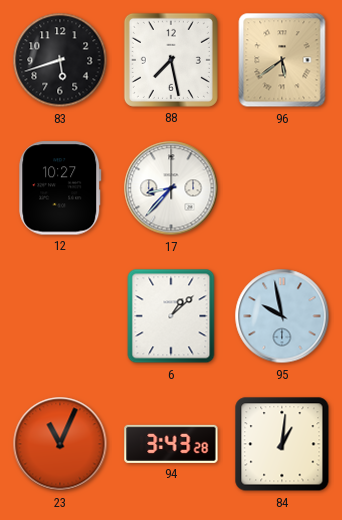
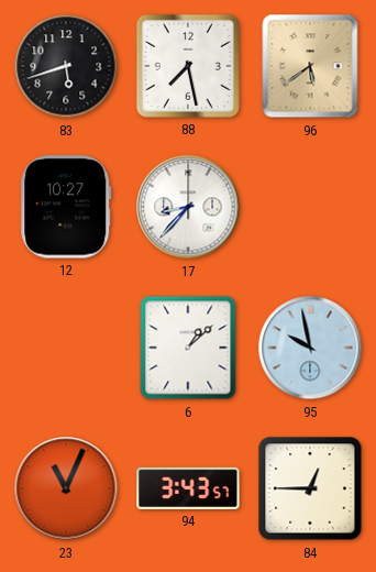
94: 3:43:28 -> 3:43:57 (188, 488)
84: 1:01 -> 12:45 (310, 488)
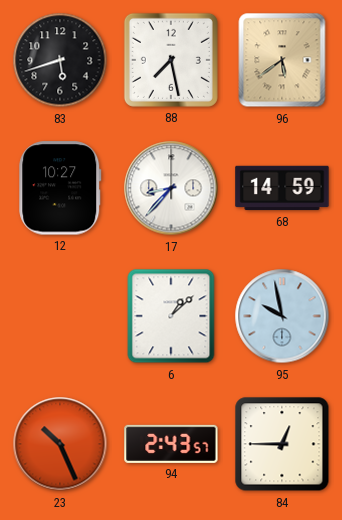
68: none -> 14:59 (282, 188)
23: 11:04 -> 10:26 (60, 444)
94: 3:43 -> 2:43 (171, 444)
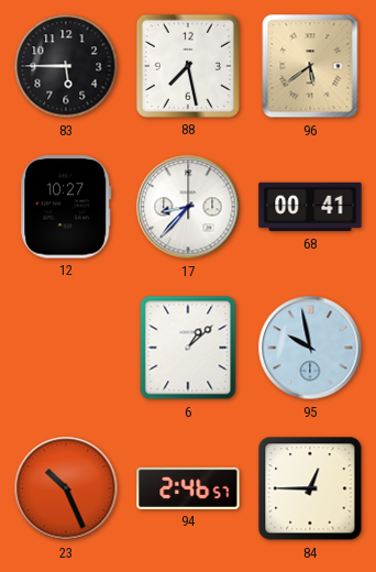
83: 5:42 -> 5:45 (66, 66)
68: 14:59 -> 00:41 (310, 207)
94: 2:43 -> 2:46 (188, 488)
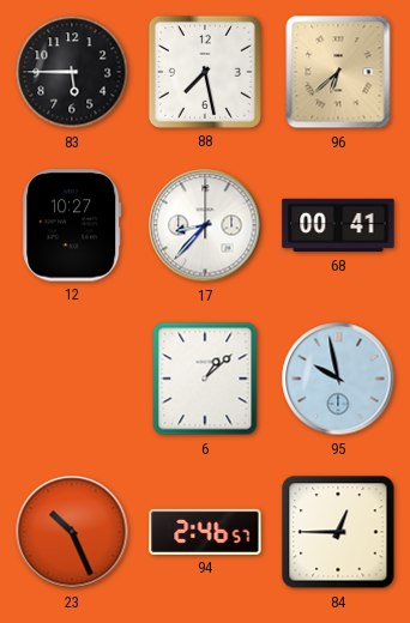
96: 5:39 -> 6:38 (338, 72)
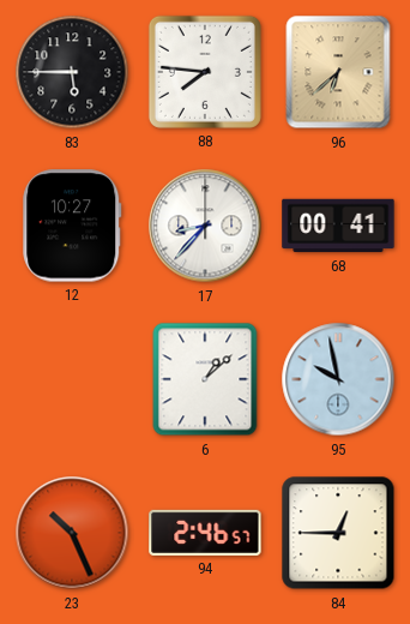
88: 7:28 -> 7:46 (205, 72)
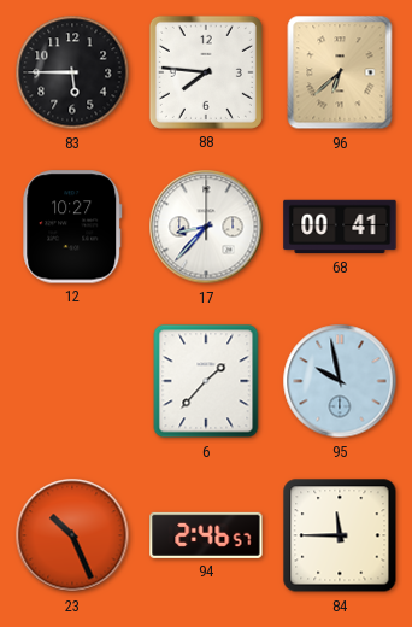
6: 1:08 -> 1:37 (206, 381)
84: 12:45 -> 11:45 (340, 535)
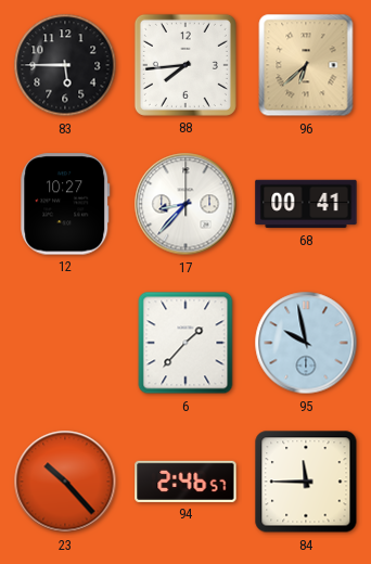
88: 7:46 -> 7:44 (185, 65)
23: 10:26 -> 10:23 (65, 482)
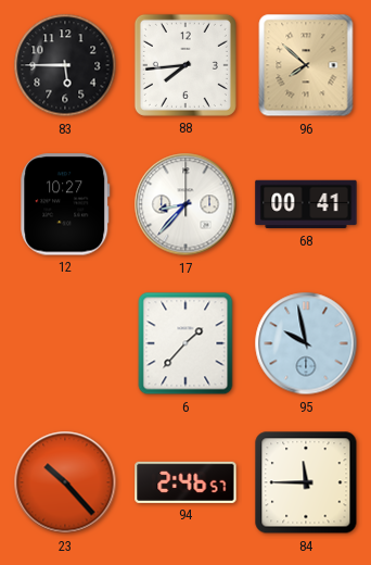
96: 6:38 -> 7:52 (306, 65)
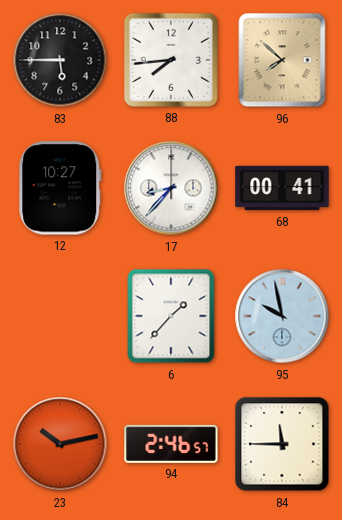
23: 10:23 -> 10:13 (60, 444)
